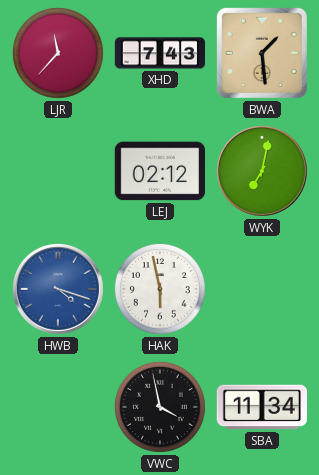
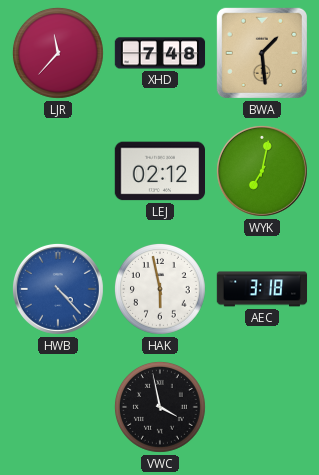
XHD: 7:43 -> 7:48 (160, 53)
HWB: 4:18 -> 4:23 (58, 289)
AEC: none -> 3:18 (262, 289)
SBA: 11:34 -> none (261, 407)
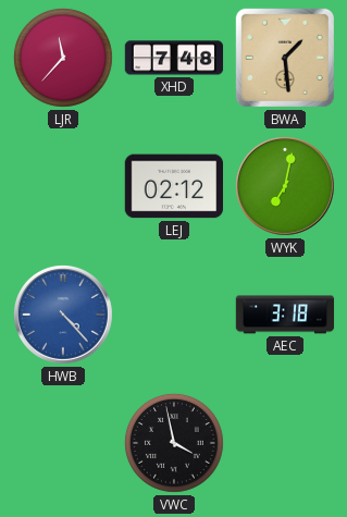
HAK: 5:58 -> none (160, 289)
